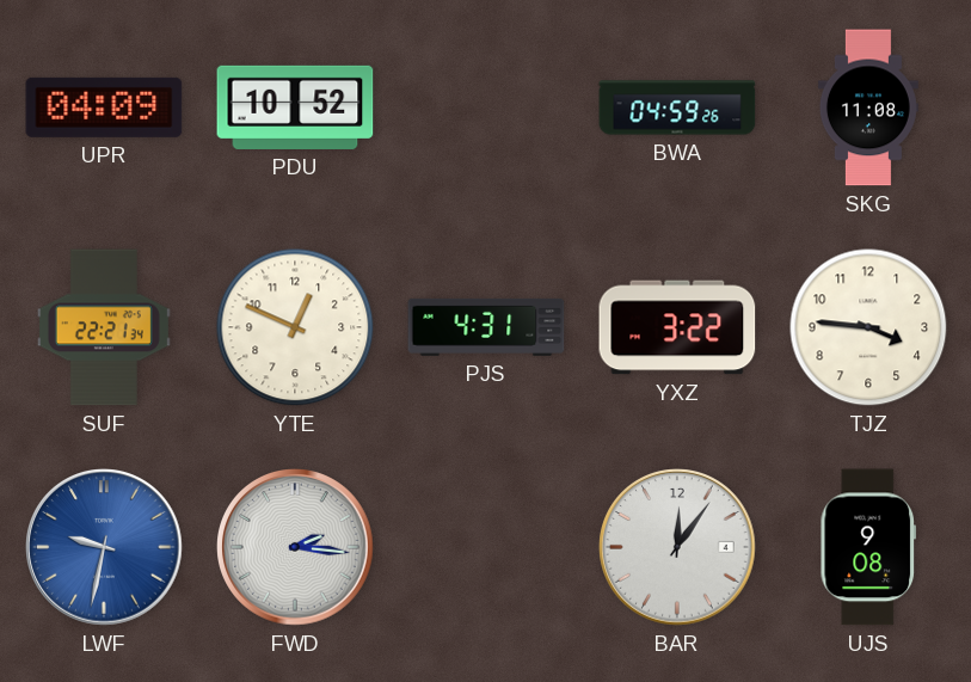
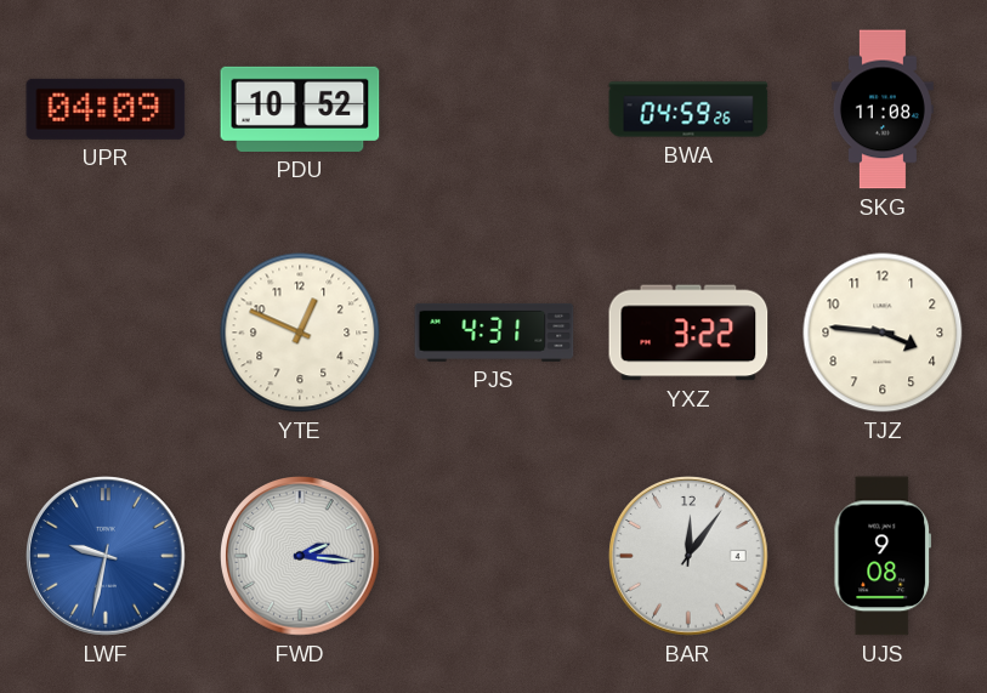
SUF: 22:21 -> none (104, 327)
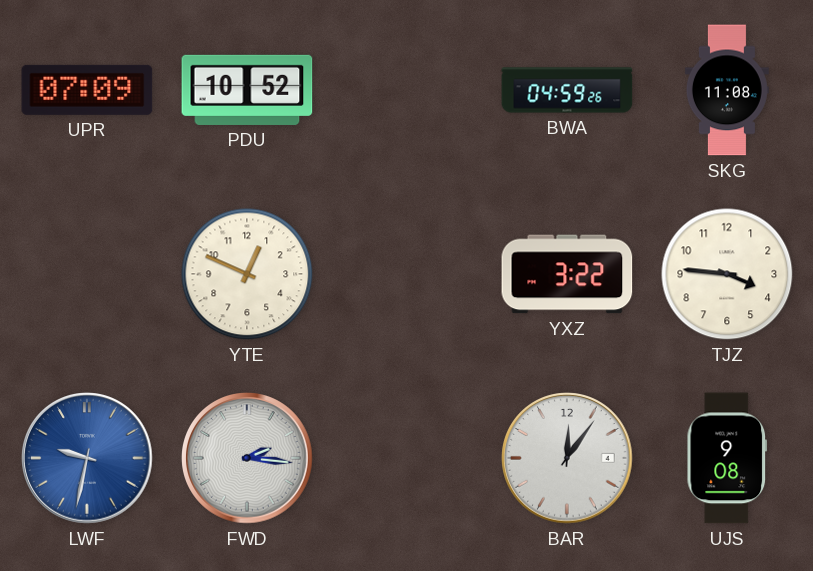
UPR: 04:09 -> 07:09 (87, 90)
PJS: 4:31 -> none (494, 333)
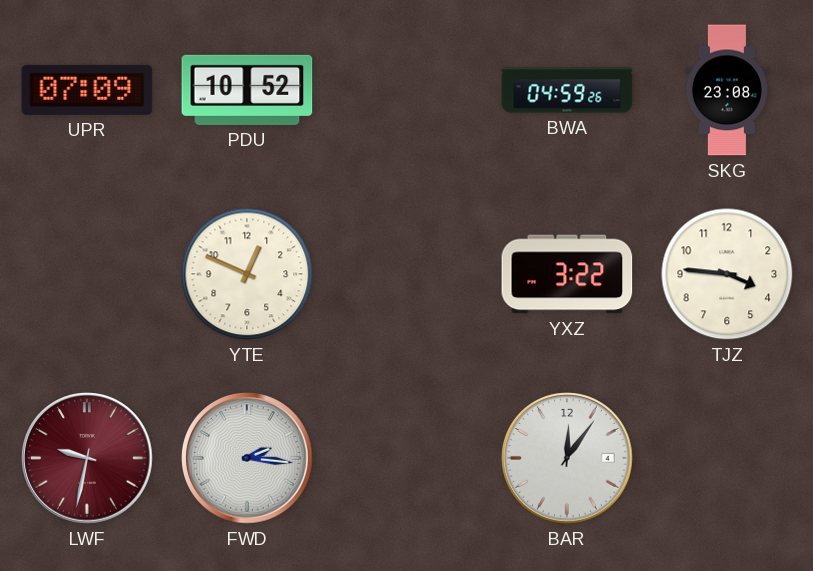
SKG: 11:08 -> 23:08 (727, 90)
LWF dial: blue -> burgundy (87, 458)
UJS: 9:08 -> none (727, 458)
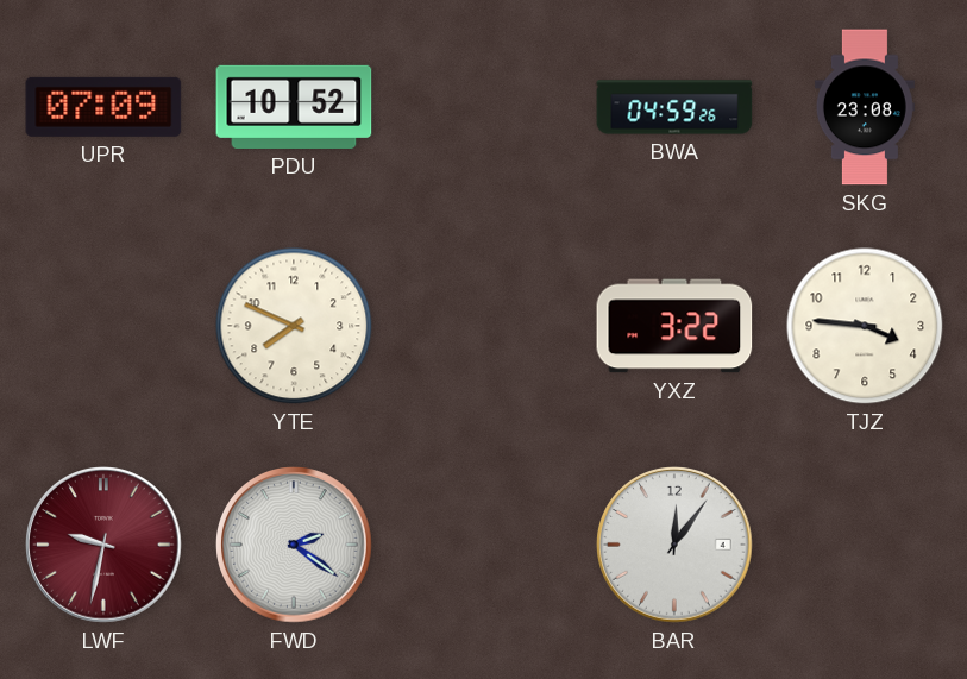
YTE: 12:49 -> 7:49 (294, 326)
FWD: 2:16 -> 2:21 (294, 545)
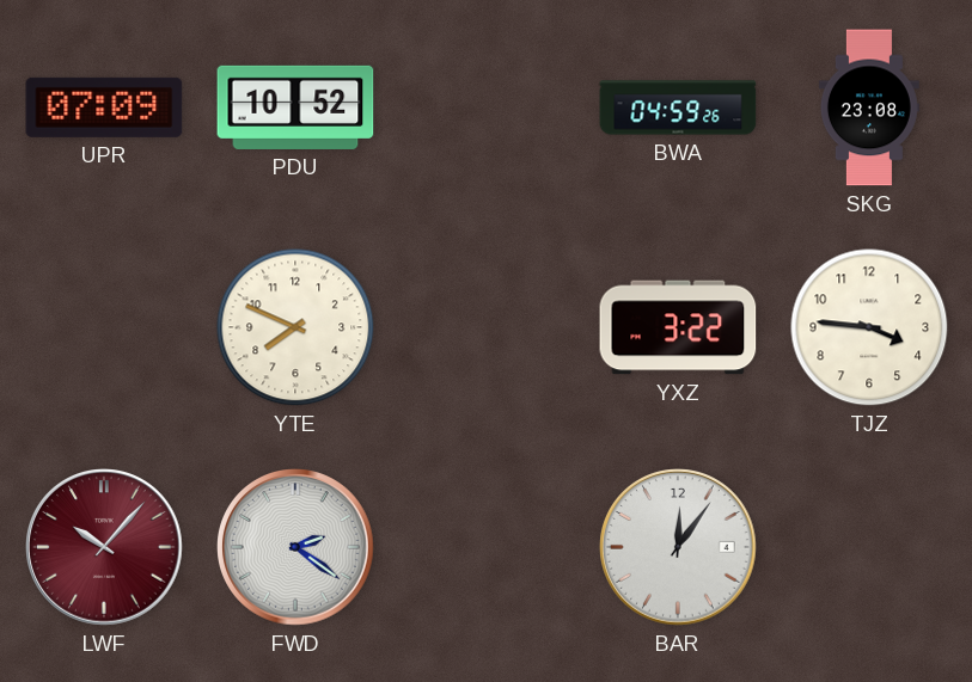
LWF: 9:32 -> 10:07 (104, 547)
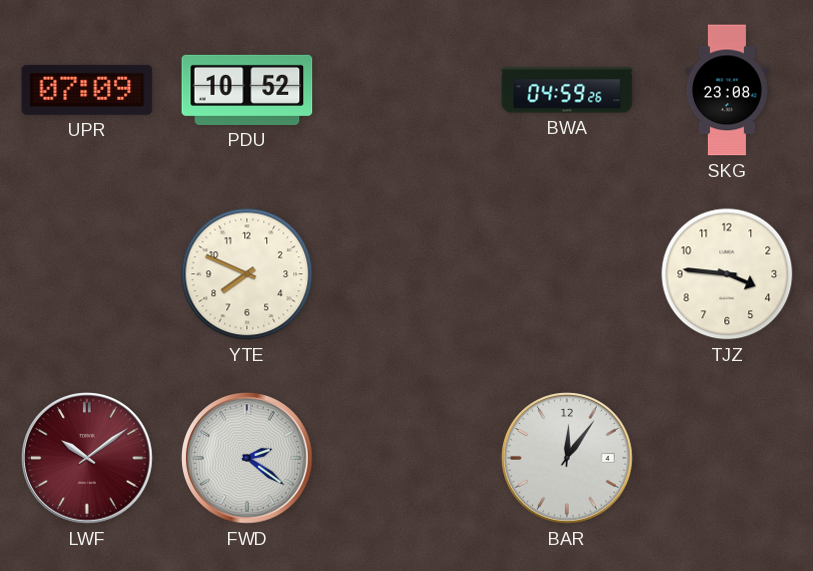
YXZ: 3:22 -> none (678, 327)
LWF: 10:07 -> 10:09 (87, 458)
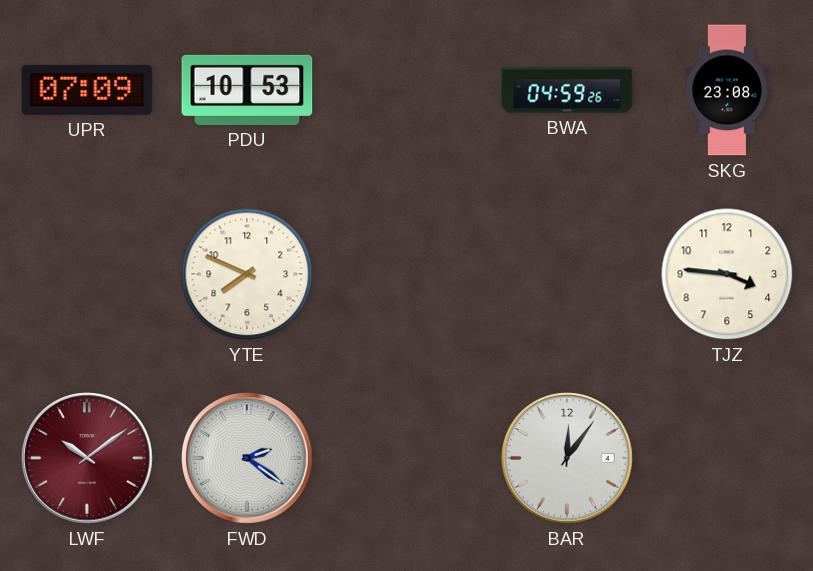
PDU: 10:52 -> 10:53 (247, 90)
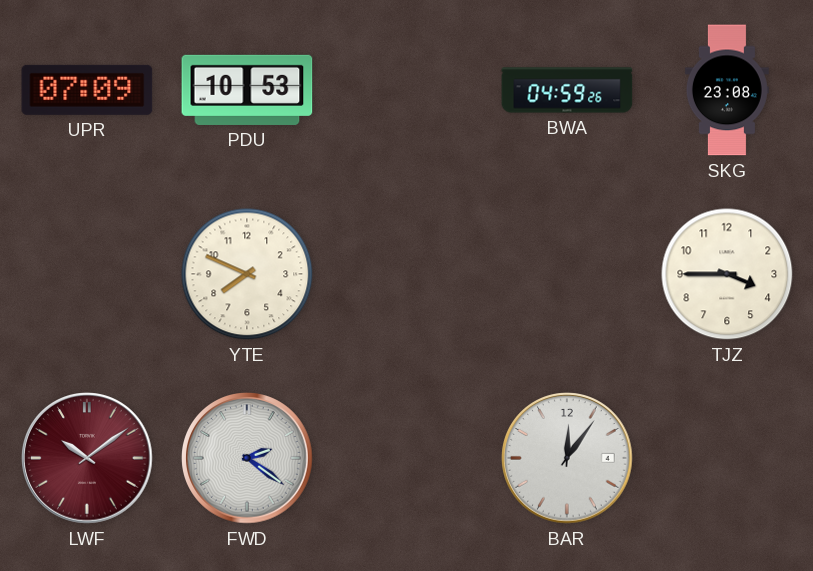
TJZ: 3:46 -> 3:45 (727, 274)
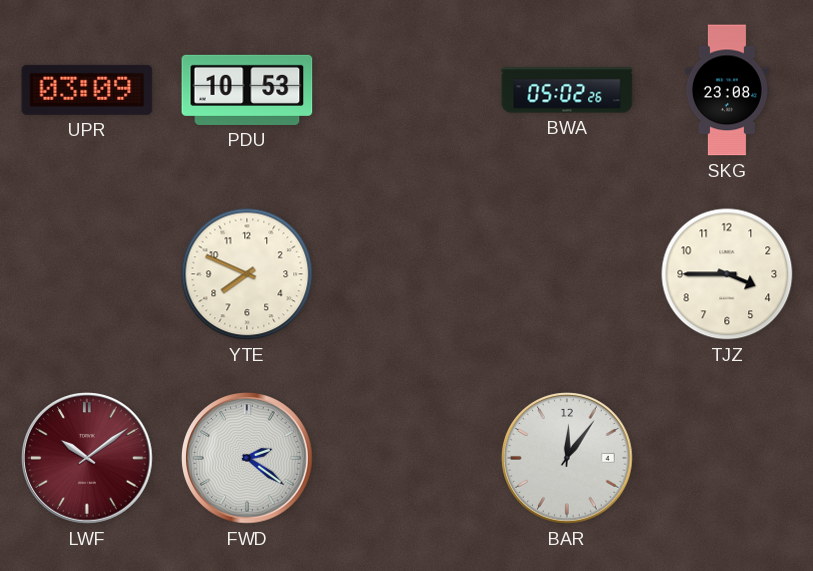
UPR: 07:09 -> 03:09 (87, 90)
BWA: 04:59 -> 05:02 (567, 90)
